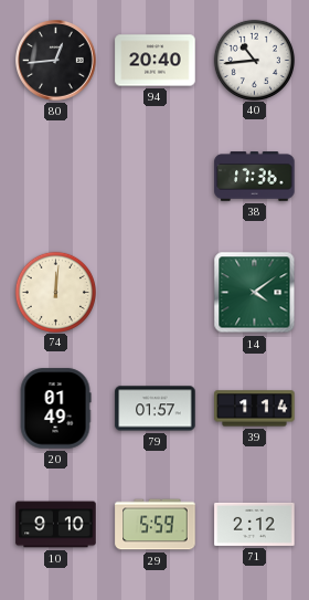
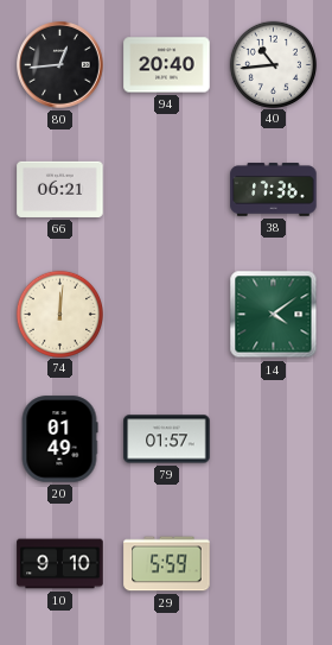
66: none -> 06:21 (60, 189)
39: 1:14 -> none (255, 409)
71: 2:12 -> none (255, 524)
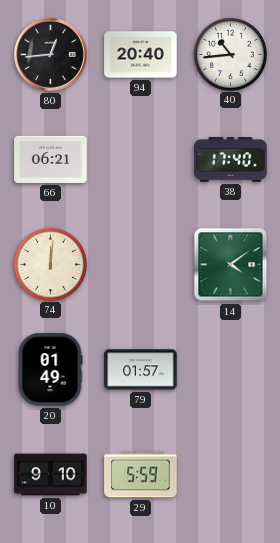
38: 17:36 -> 17:40 (231, 160)
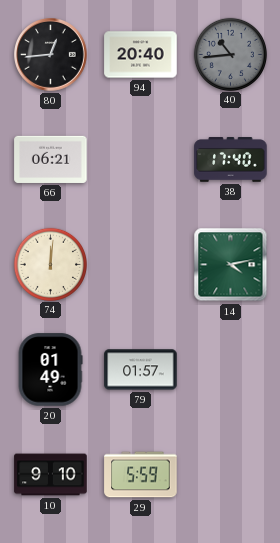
40 dial: white -> grey (230, 54)
14: 4:09 -> 4:13 (231, 265)
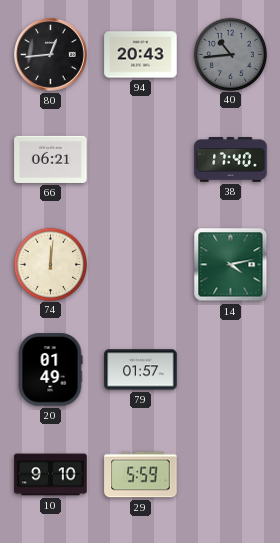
94: 20:40 -> 20:43 (141, 55)
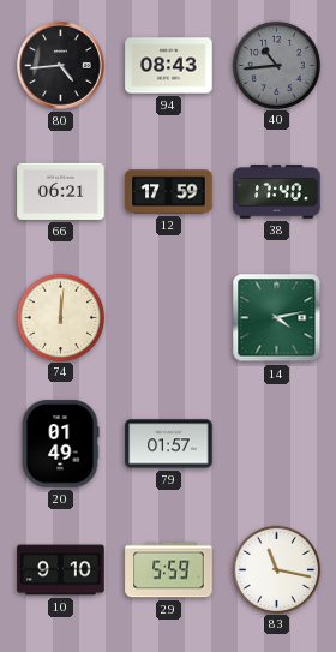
80: 12:44 -> 4:44 (61, 66)
94: 20:43 -> 08:43 (169, 66)
12: none -> 17:59 (169, 192)
83: none -> 11:17 (276, 569)
